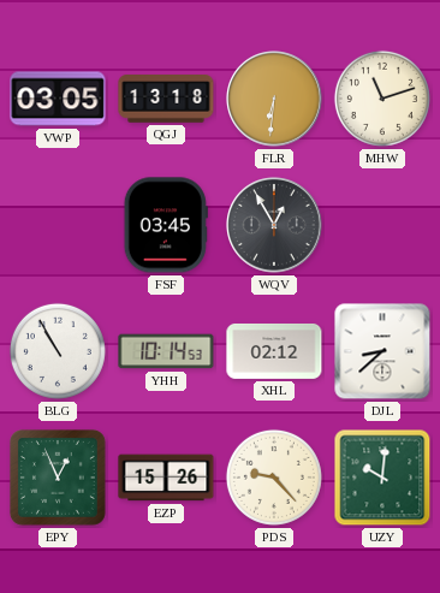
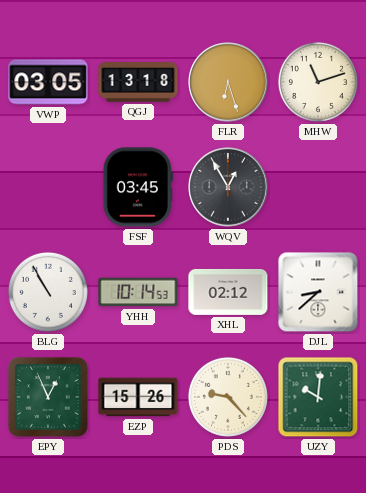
FLR: 6:31 -> 6:27 (228, 82)
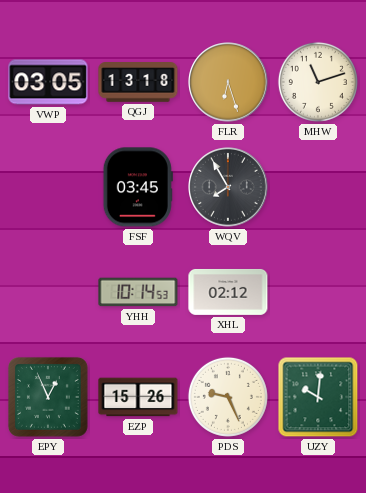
WQV: 12:55 -> 7:55 (228, 187)
BLG: 10:55 -> none (48, 292)
DJL: 8:38 -> none (318, 292)
PDS: 9:23 -> 9:26 (228, 397)
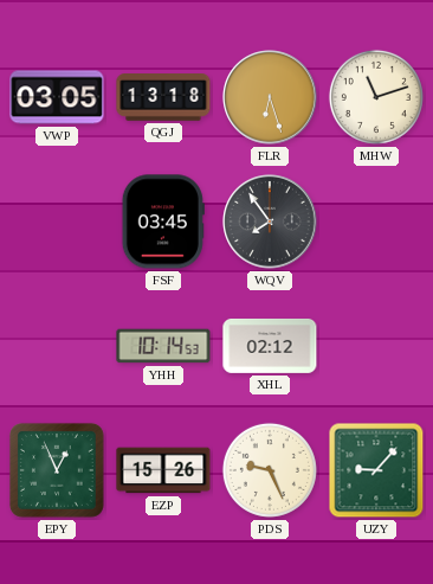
WQV: 7:55 -> 7:54 (270, 222)
UZY: 10:01 -> 9:07 (376, 470)
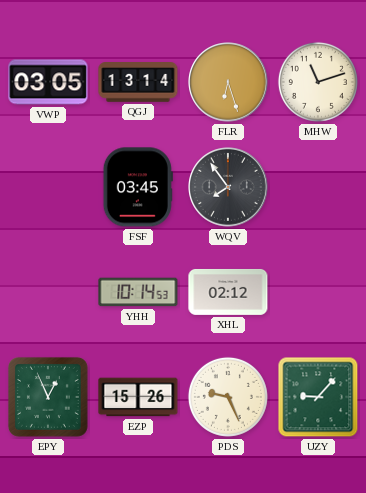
QGJ: 13:18 -> 13:14 (138, 83)
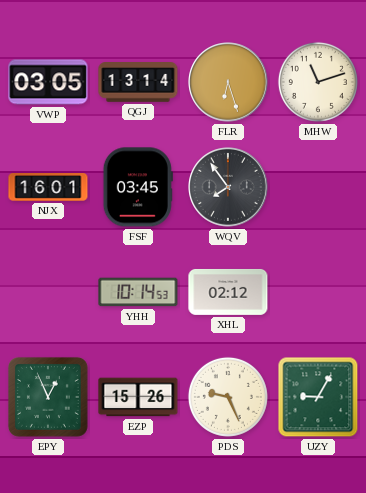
NJX: none -> 16:01 (48, 188)
UZY: 9:07 -> 9:05 (318, 397)
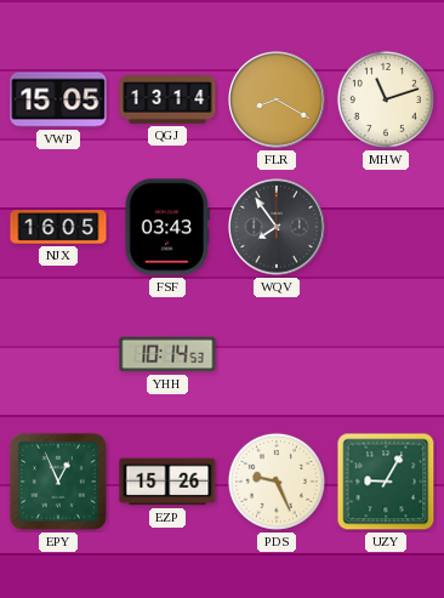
VWP: 03:05 -> 15:05 (58, 99)
FLR: 6:27 -> 8:20 (277, 99)
NJX: 16:01 -> 16:05 (58, 228)
FSF: 03:45 -> 03:43 (167, 227)
XHL: 02:12 -> none (228, 292)
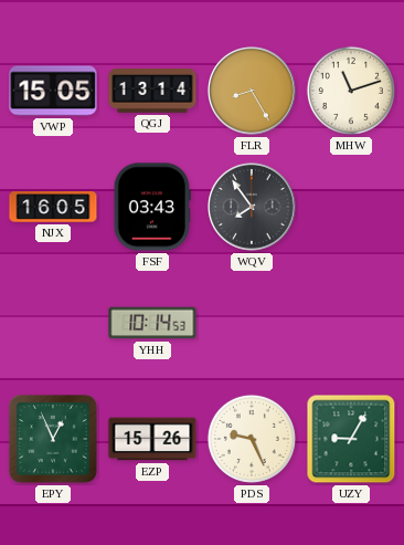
FLR: 8:20 -> 8:25 (252, 91)
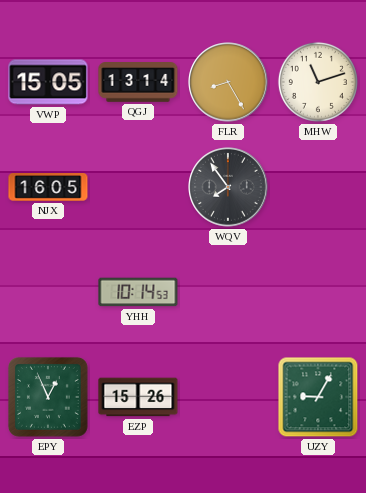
FSF: 03:43 -> none (152, 207)
PDS: 9:26 -> none (252, 439)
